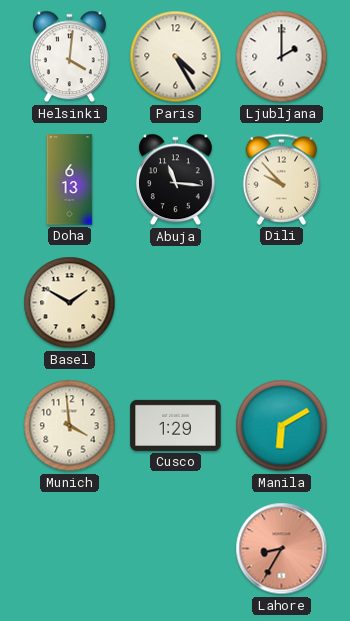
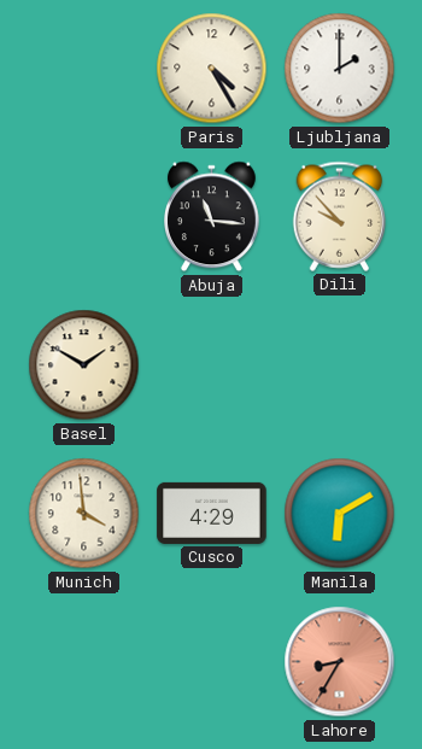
Helsinki: 4:01 -> none (70, 57)
Doha: 6:13 -> none (70, 180)
Cusco: 1:29 -> 4:29 (212, 513)
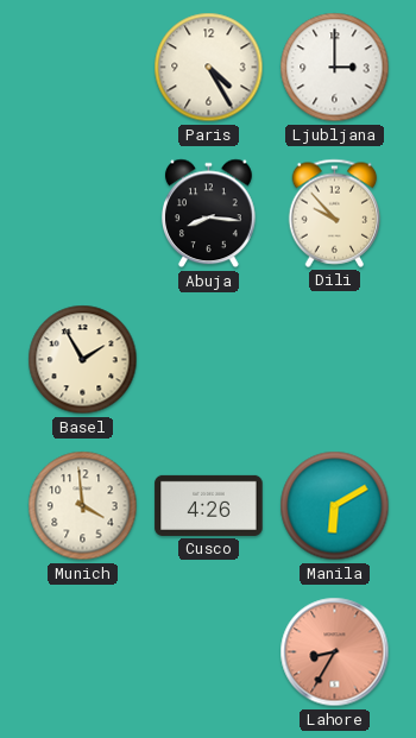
Ljubljana: 2:00 -> 3:00 (335, 68)
Abuja: 11:16 -> 8:16 (209, 214)
Basel: 1:50 -> 1:55 (83, 360)
Cusco: 4:29 -> 4:26 (209, 505)
